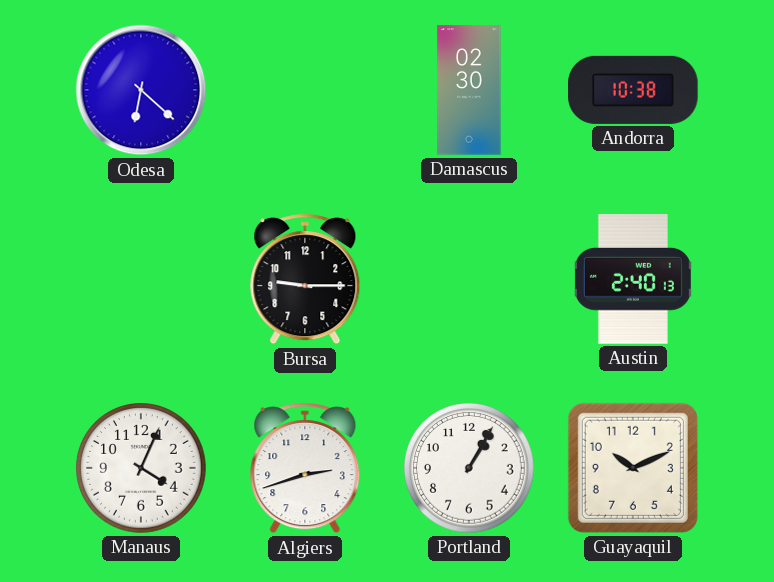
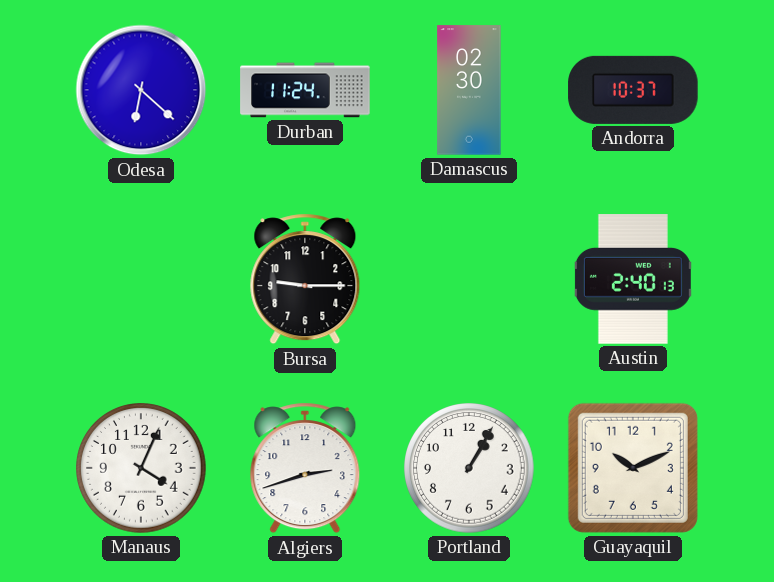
Durban: none -> 11:24 (305, 90)
Andorra: 10:38 -> 10:37 (633, 90)
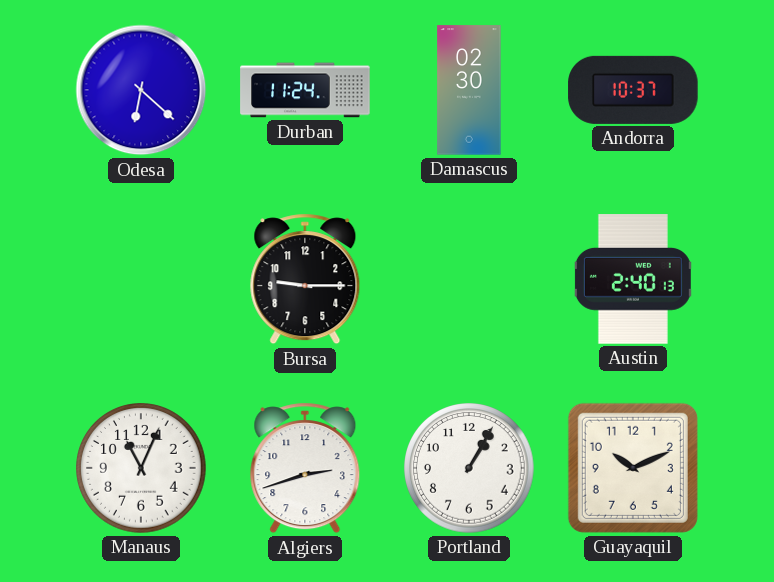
Manaus: 4:04 -> 11:04 (141, 468)
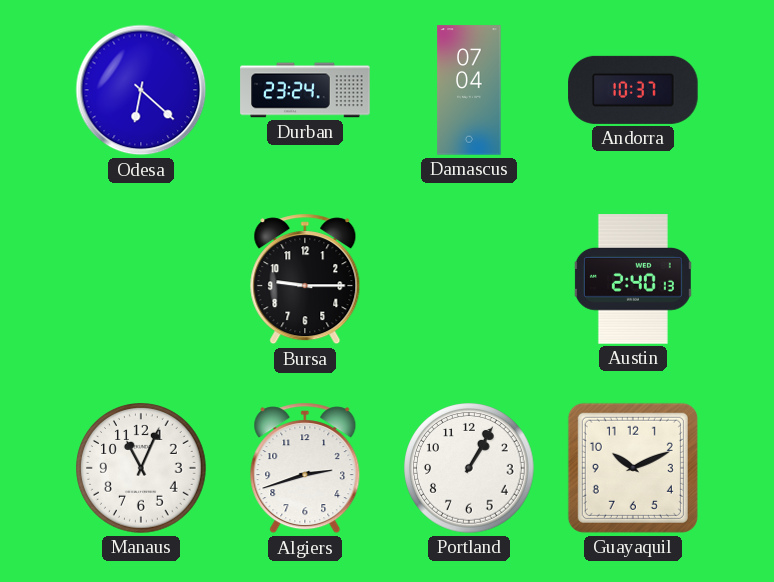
Durban: 11:24 -> 23:24 (305, 90)
Damascus: 02:30 -> 07:04 (469, 90)
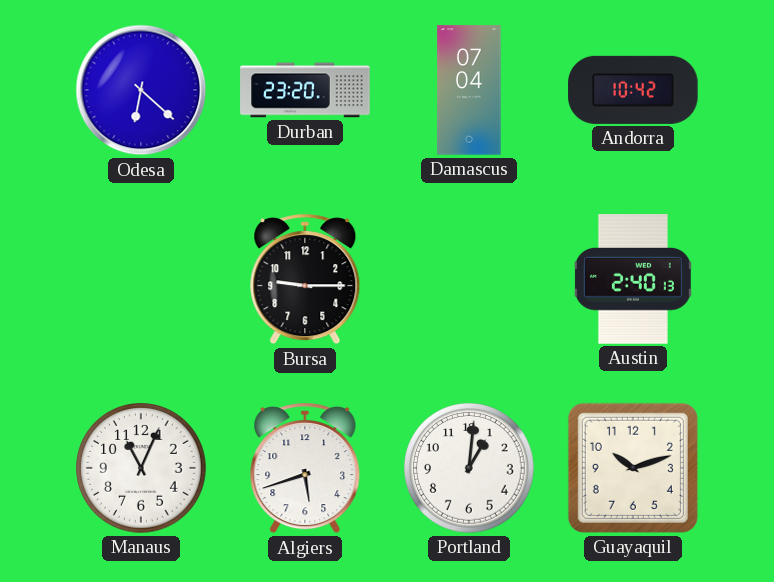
Durban: 23:24 -> 23:20 (305, 90)
Andorra: 10:37 -> 10:42 (633, 90)
Algiers: 2:42 -> 5:42 (305, 468)
Portland: 1:05 -> 1:01 (469, 468)
Guayaquil: 10:11 -> 10:12 (633, 468)
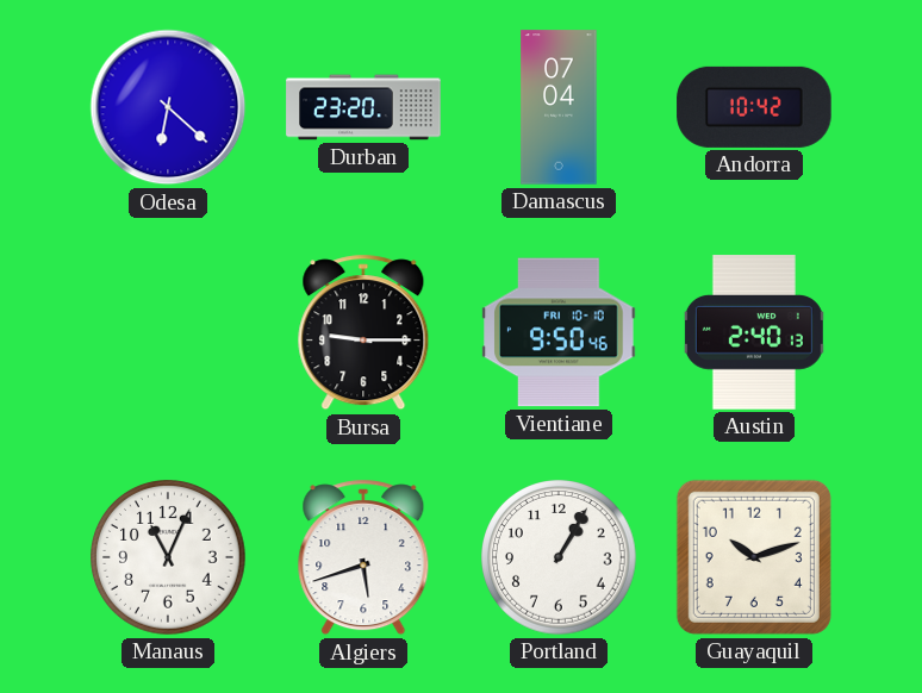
Vientiane: none -> 9:50 (559, 332)
Portland: 1:01 -> 1:05 (559, 557)
